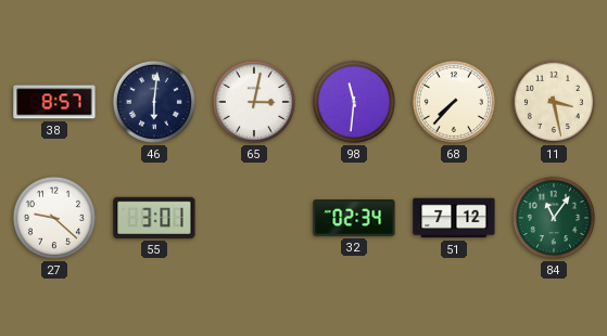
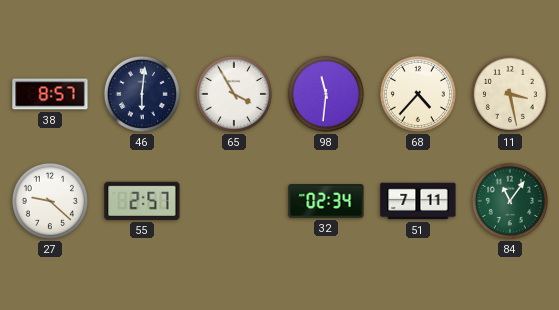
65: 3:02 -> 3:55 (234, 94)
68: 7:37 -> 4:37 (418, 94)
55: 3:01 -> 2:57 (142, 201)
51: 7:12 -> 7:11 (418, 201)
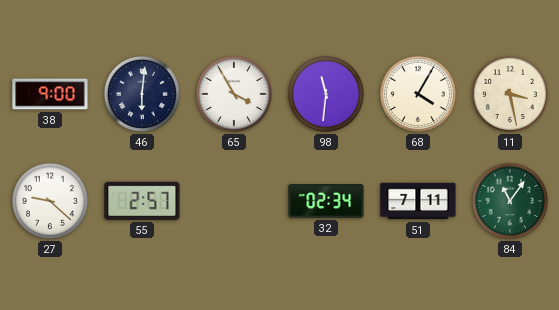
38: 8:57 -> 9:00 (50, 94)
68: 4:37 -> 4:05 (418, 94)
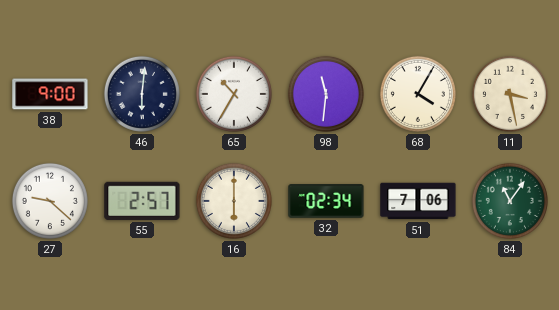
65: 3:55 -> 10:35 (234, 94)
16: none -> 6:00 (234, 201)
51: 7:11 -> 7:06 (418, 201)
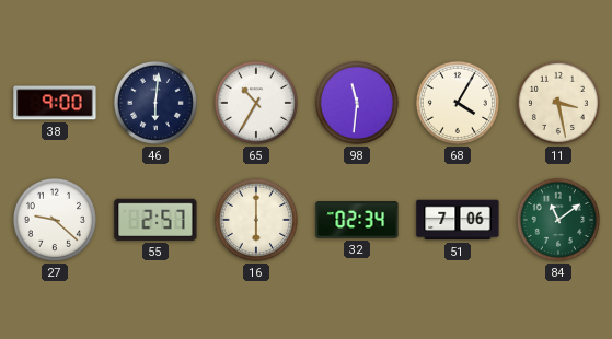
84: 11:06 -> 11:09 (558, 220)
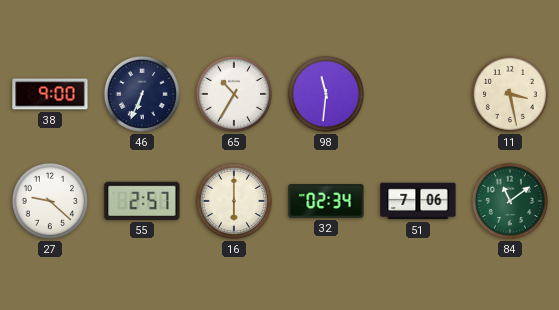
46: 6:01 -> 6:34 (142, 94)
68: 4:05 -> none (458, 103)
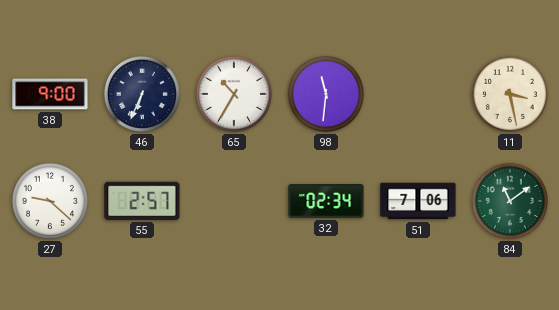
16: 6:00 -> none (234, 201)
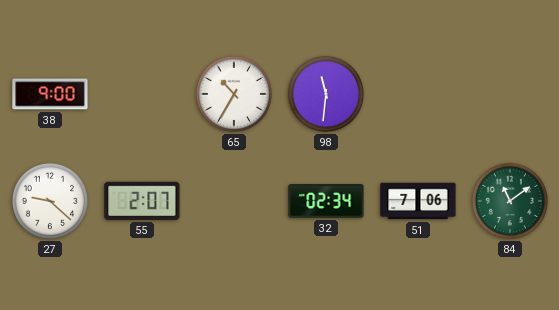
46: 6:34 -> none (142, 94)
11: 3:28 -> none (510, 94)
55: 2:57 -> 2:07 (142, 201)
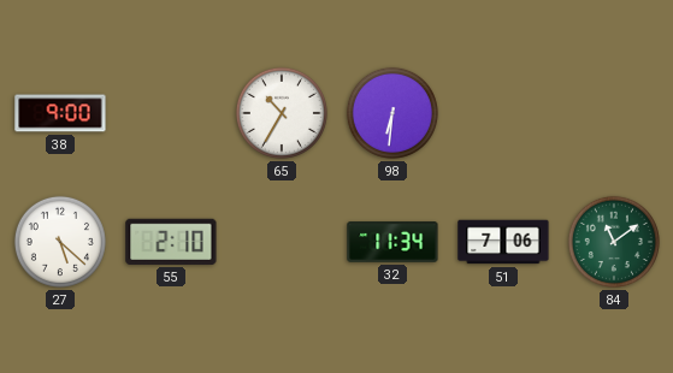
98: 11:31 -> 6:31 (392, 113)
27: 9:22 -> 5:22 (60, 242)
55: 2:07 -> 2:10 (171, 242)
32: 02:34 -> 11:34 (392, 242)
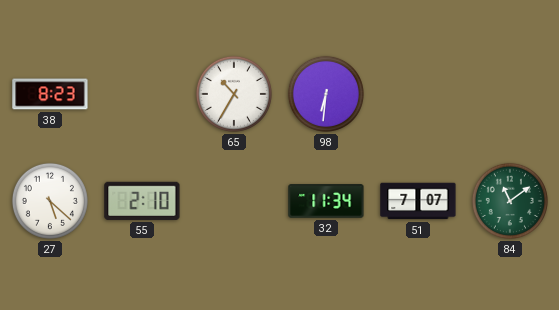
38: 9:00 -> 8:23 (50, 94)
51: 7:06 -> 7:07 (418, 201)
